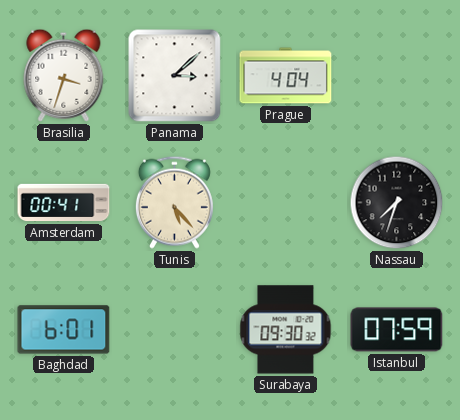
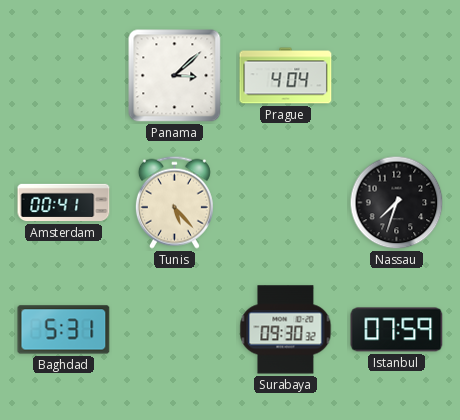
Brasilia: 3:33 -> none (64, 75)
Baghdad: 6:01 -> 5:31 (64, 330)
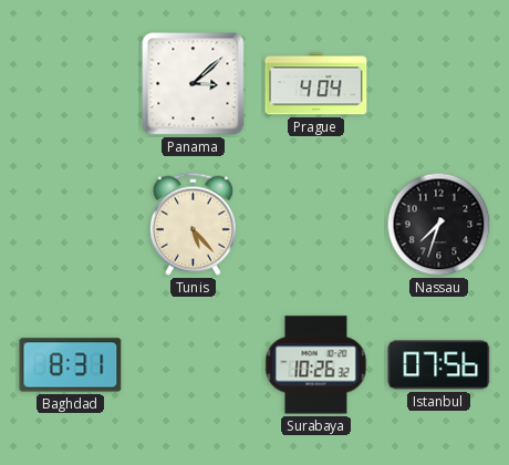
Amsterdam: 00:41 -> none (64, 203)
Baghdad: 5:31 -> 8:31 (71, 365)
Surabaya: 09:30 -> 10:26 (316, 365)
Istanbul: 07:59 -> 07:56 (439, 365)
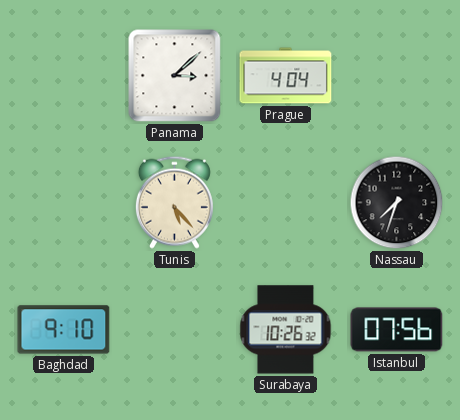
Baghdad: 8:31 -> 9:10 (64, 330)
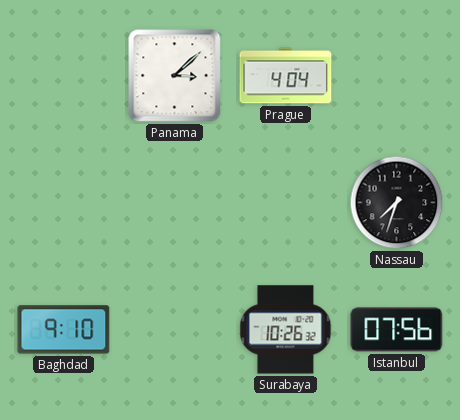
Tunis: 5:23 -> none (174, 202)
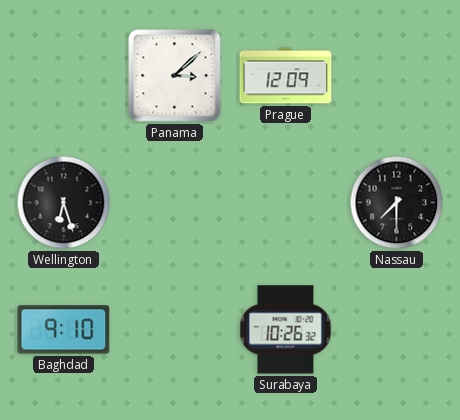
Prague: 4:04 -> 12:09 (286, 76)
Wellington: none -> 6:27 (64, 203)
Nassau: 7:33 -> 7:30 (397, 203)
Istanbul: 07:56 -> none (397, 330)
